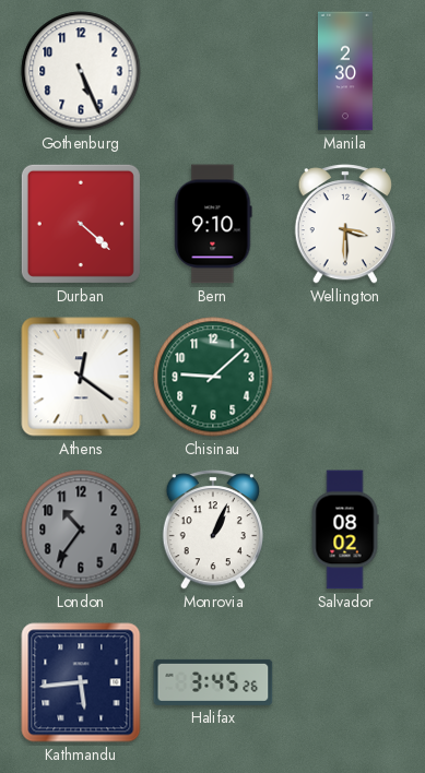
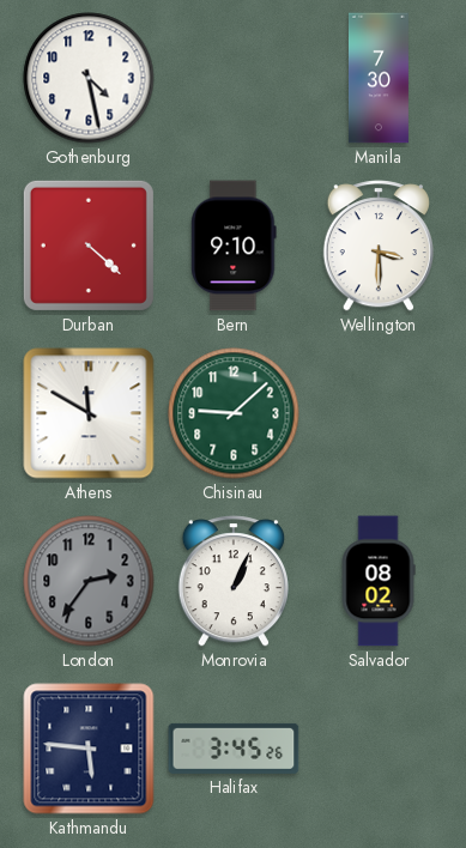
Gothenburg: 5:26 -> 4:28 (89, 78)
Manila: 2:30 -> 7:30 (379, 78)
Athens: 12:21 -> 11:50 (89, 413)
London: 10:36 -> 2:36 (89, 581)
Kathmandu: 5:44 -> 5:46 (89, 749)
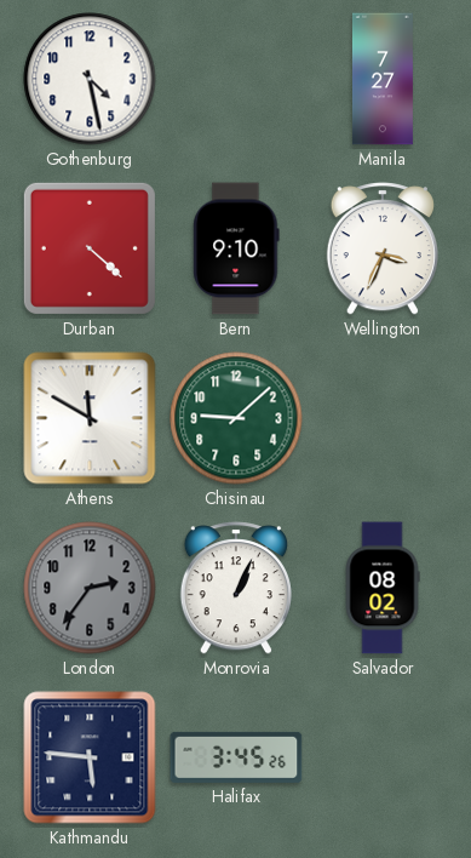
Manila: 7:30 -> 7:27 (383, 79)
Wellington: 3:30 -> 3:34 (383, 248)
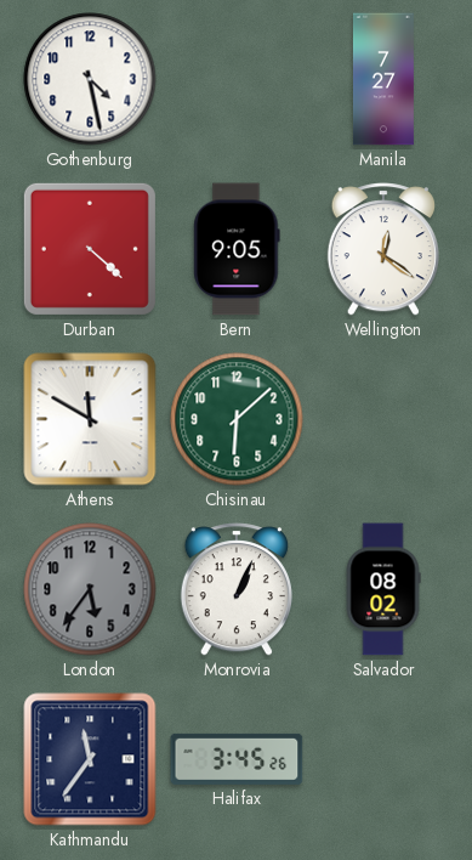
Bern: 9:10 -> 9:05 (237, 249)
Wellington: 3:34 -> 12:21 (383, 249)
Chisinau: 9:08 -> 6:08 (237, 419)
London: 2:36 -> 5:36 (90, 589)
Kathmandu: 5:46 -> 11:36 (90, 759)
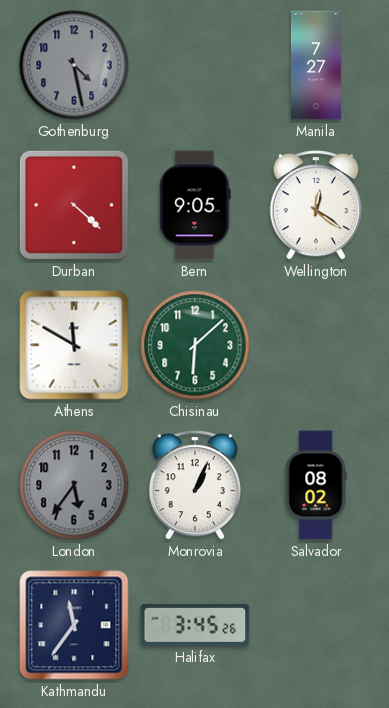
Gothenburg dial: white -> grey (74, 65)
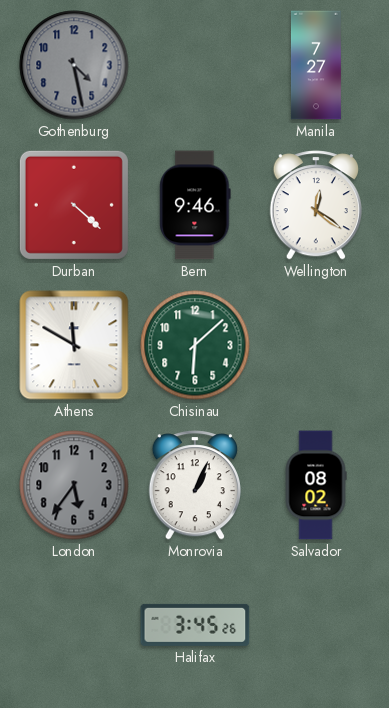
Bern: 9:05 -> 9:46 (195, 205)
Kathmandu: 11:36 -> none (74, 625)
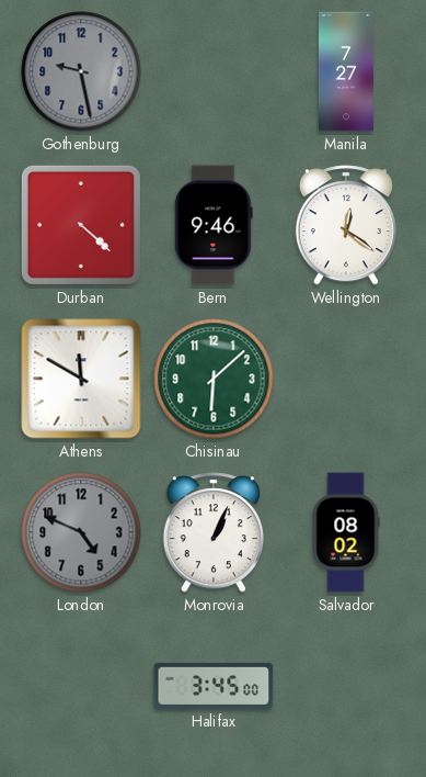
Gothenburg: 4:28 -> 9:28 (81, 71)
London: 5:36 -> 4:49 (81, 532)
Halifax: 3:45:26 -> 3:45:00 (214, 686)
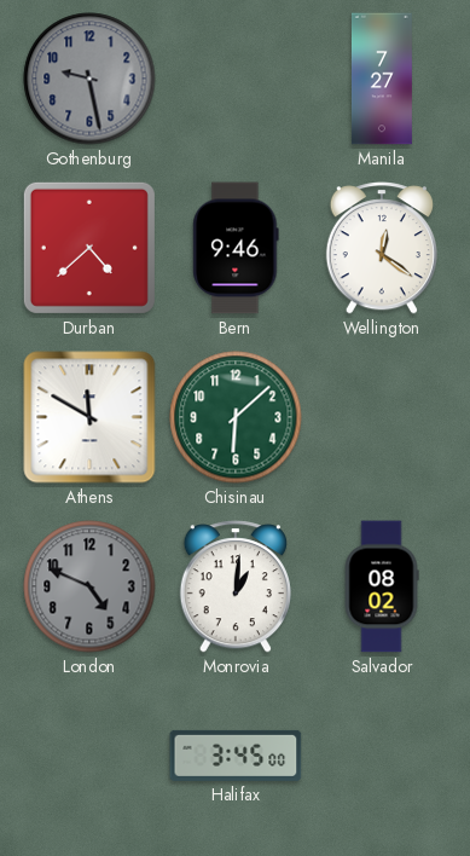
Durban: 4:22 -> 4:38 (89, 248)
Monrovia: 1:04 -> 1:01 (236, 586)
